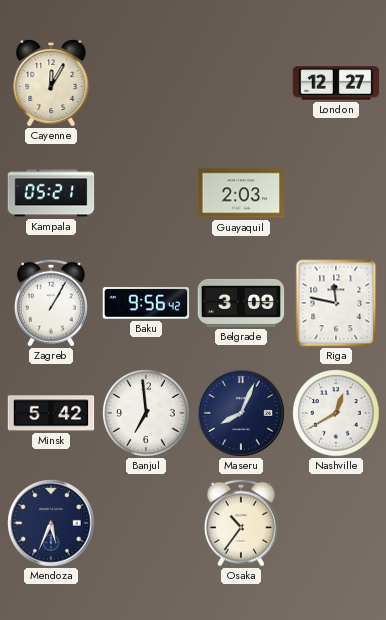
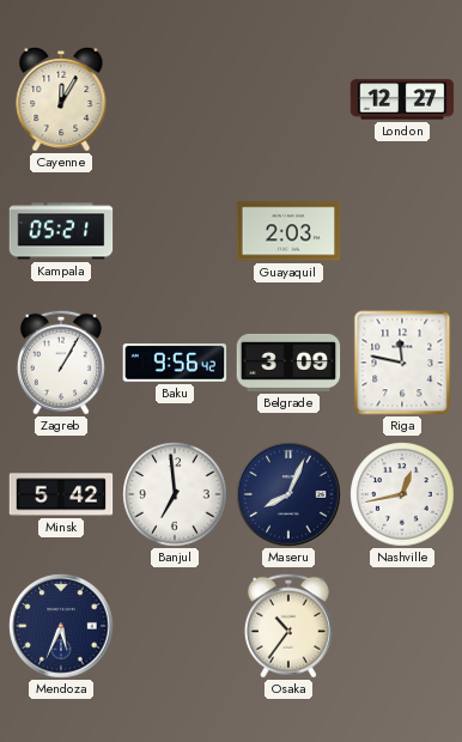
Nashville: 12:40 -> 12:43 (402, 494)
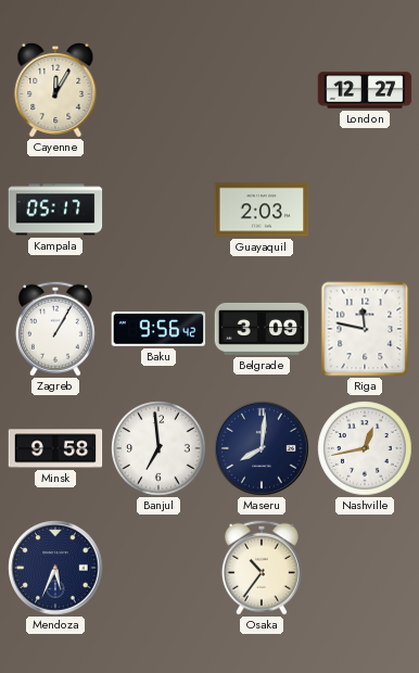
Kampala: 05:21 -> 05:17 (55, 209)
Minsk: 5:42 -> 9:58 (55, 448)
Maseru: 8:04 -> 8:01 (262, 448)
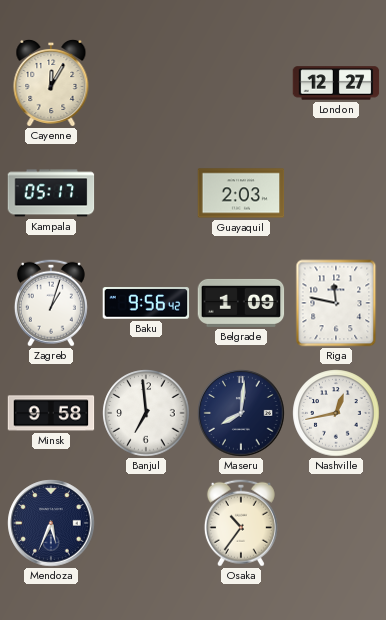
Zagreb: 1:05 -> 1:03 (51, 303)
Belgrade: 3:09 -> 1:09 (241, 303)
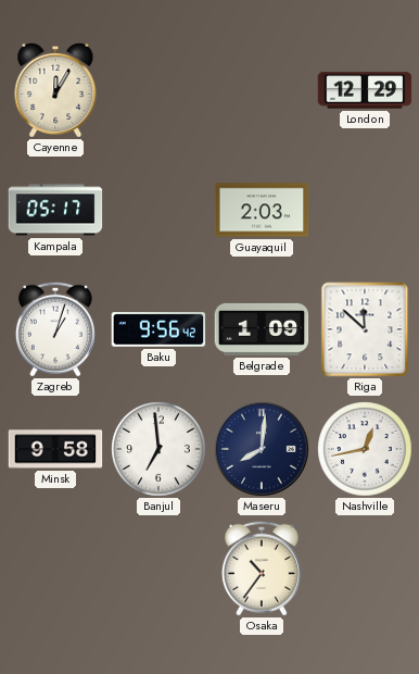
London: 12:27 -> 12:29 (365, 90)
Riga: 11:47 -> 11:52 (365, 329)
Mendoza: 5:34 -> none (51, 523)
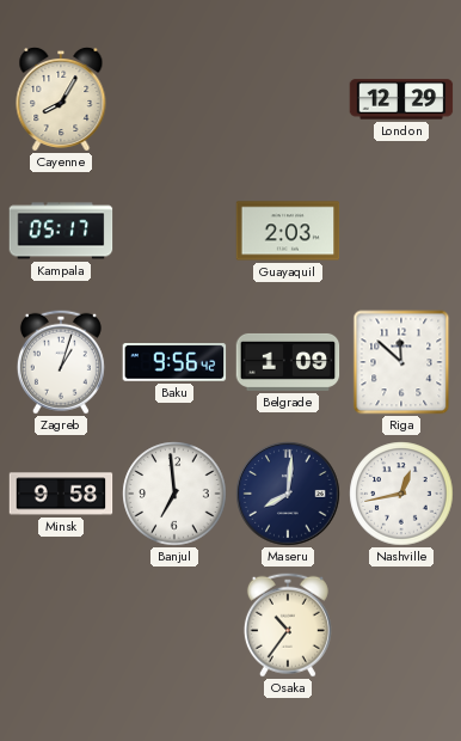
Cayenne: 12:05 -> 8:05 (61, 99)
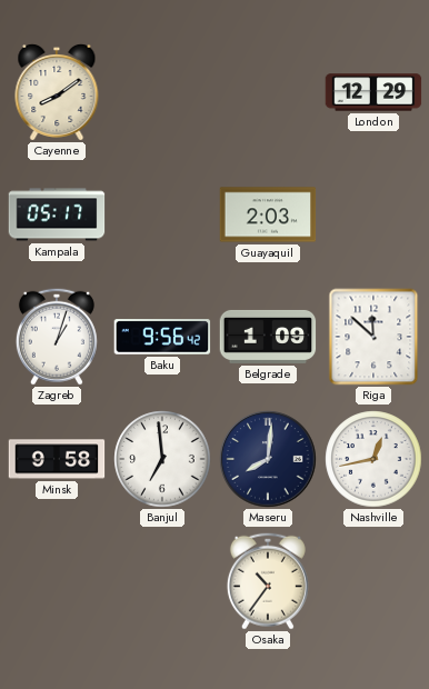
Cayenne: 8:05 -> 8:09 (57, 92)
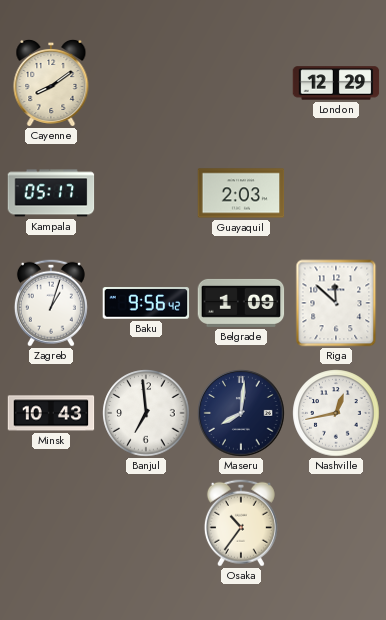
Minsk: 9:58 -> 10:43 (51, 413)
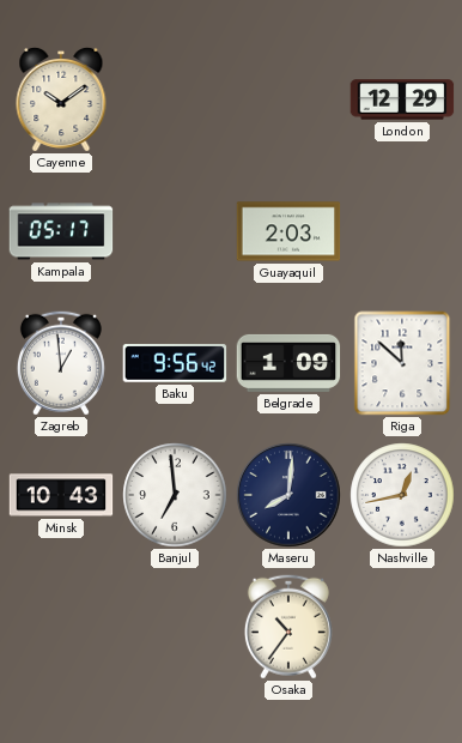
Cayenne: 8:09 -> 10:09 (61, 99)
Zagreb: 1:03 -> 12:59 (61, 363)
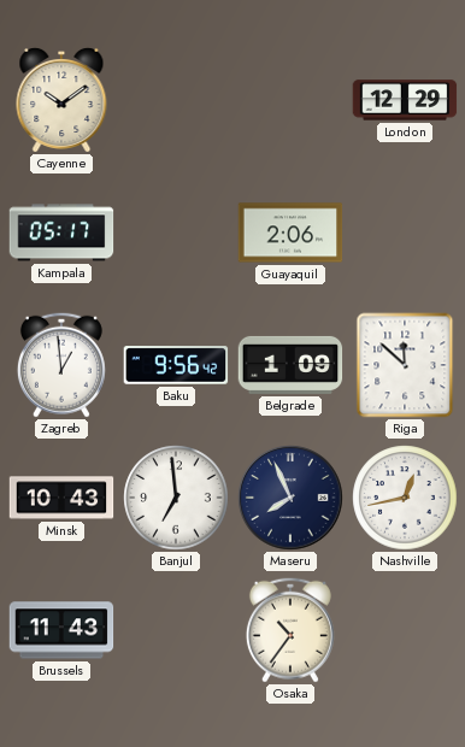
Guayaquil: 2:03 -> 2:06 (290, 233)
Maseru: 8:01 -> 7:56 (290, 498)
Brussels: none -> 11:43 (61, 630)
